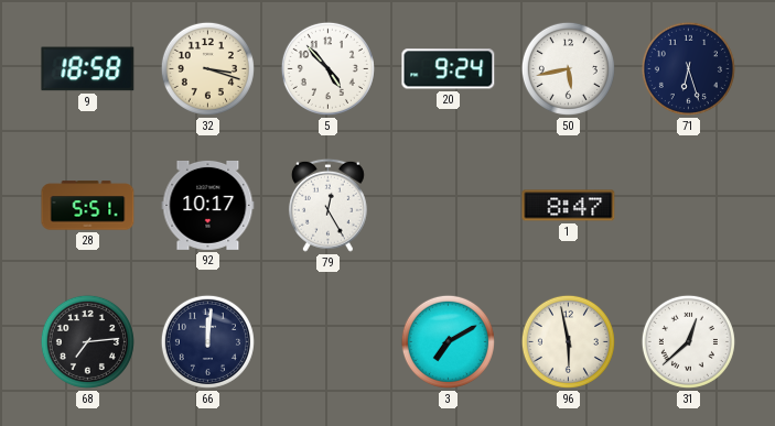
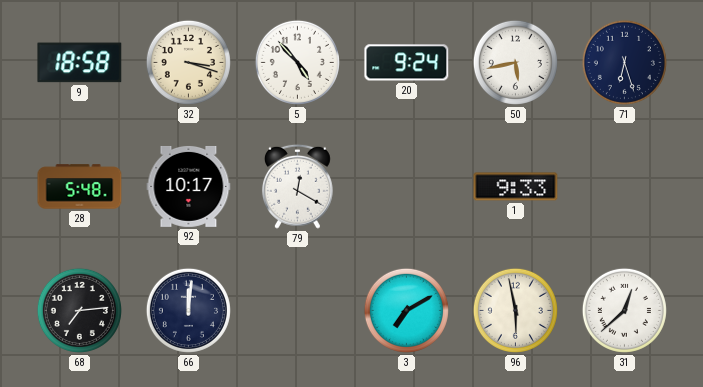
28: 5:51 -> 5:48 (80, 187)
79: 12:25 -> 12:20 (297, 186)
1: 8:47 -> 9:33 (516, 187)
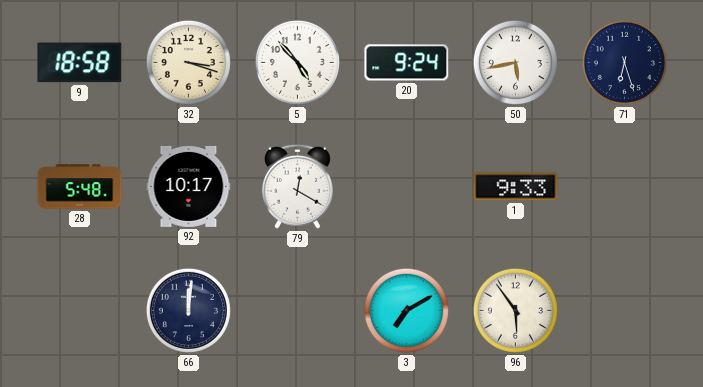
68: 7:14 -> none (79, 310)
96: 5:58 -> 5:54 (515, 310)
31: 12:38 -> none (624, 310)
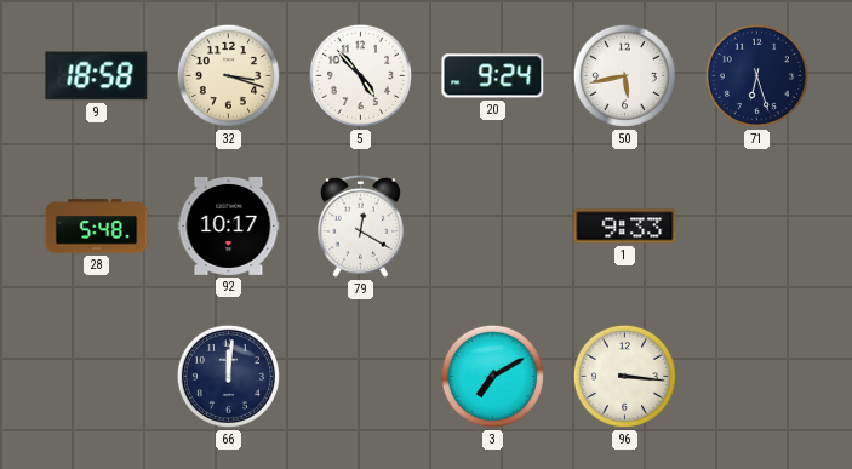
96: 5:54 -> 3:16 (624, 376)
